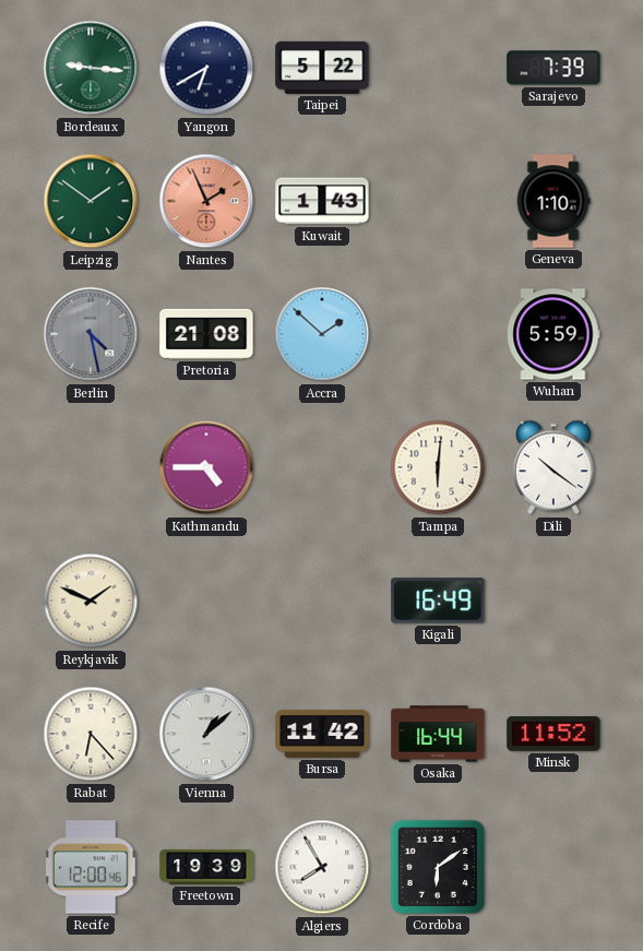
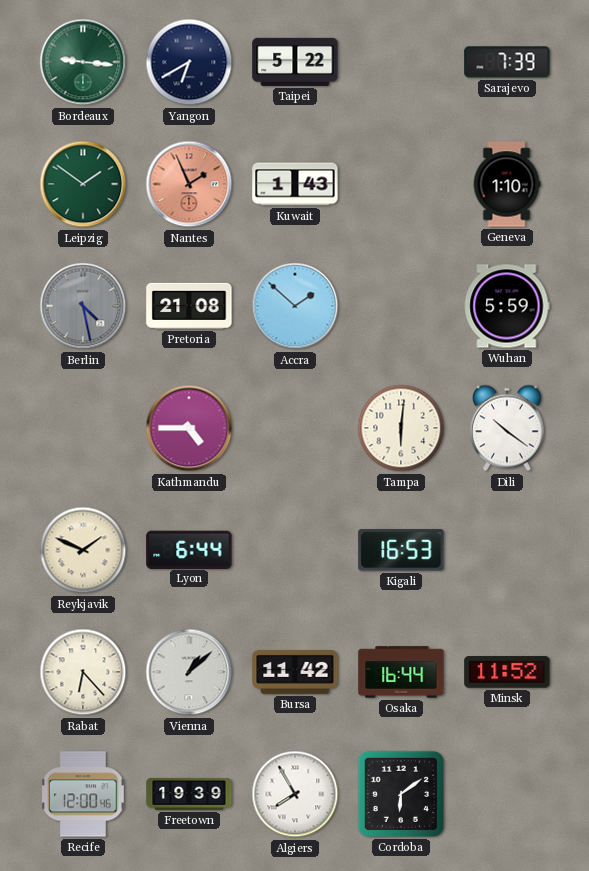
Lyon: none -> 6:44 (189, 549)
Kigali: 16:49 -> 16:53 (401, 550)
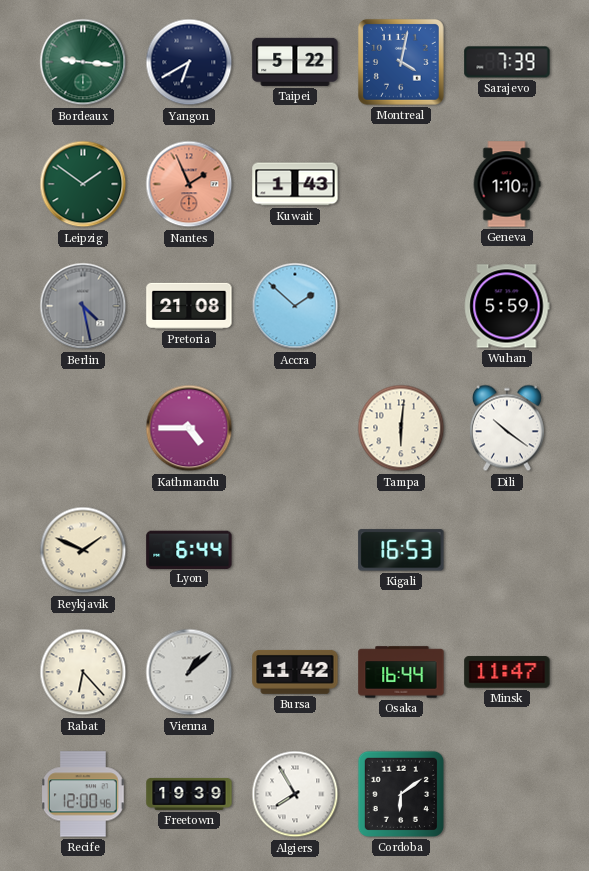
Montreal: none -> 4:02 (401, 62)
Minsk: 11:52 -> 11:47 (507, 672)
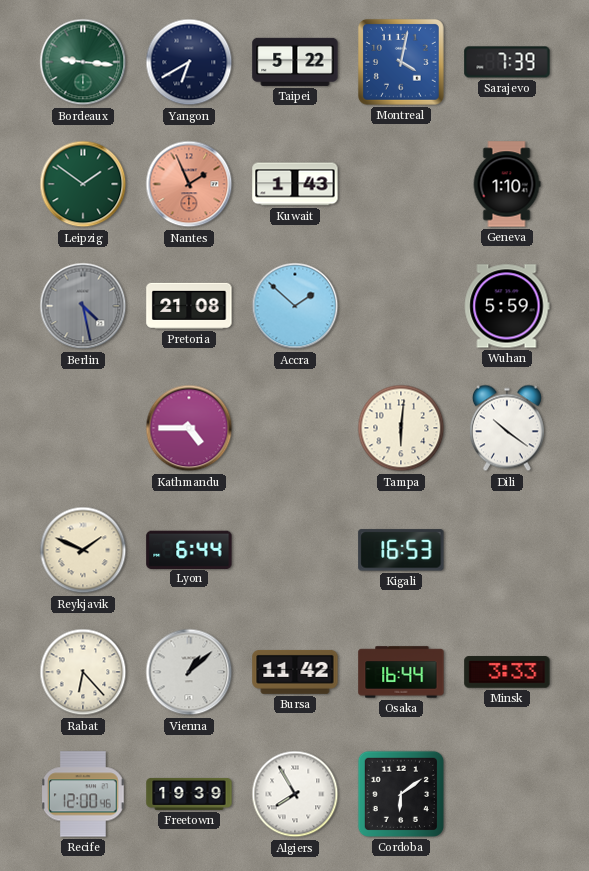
Minsk: 11:47 -> 3:33 (507, 672)
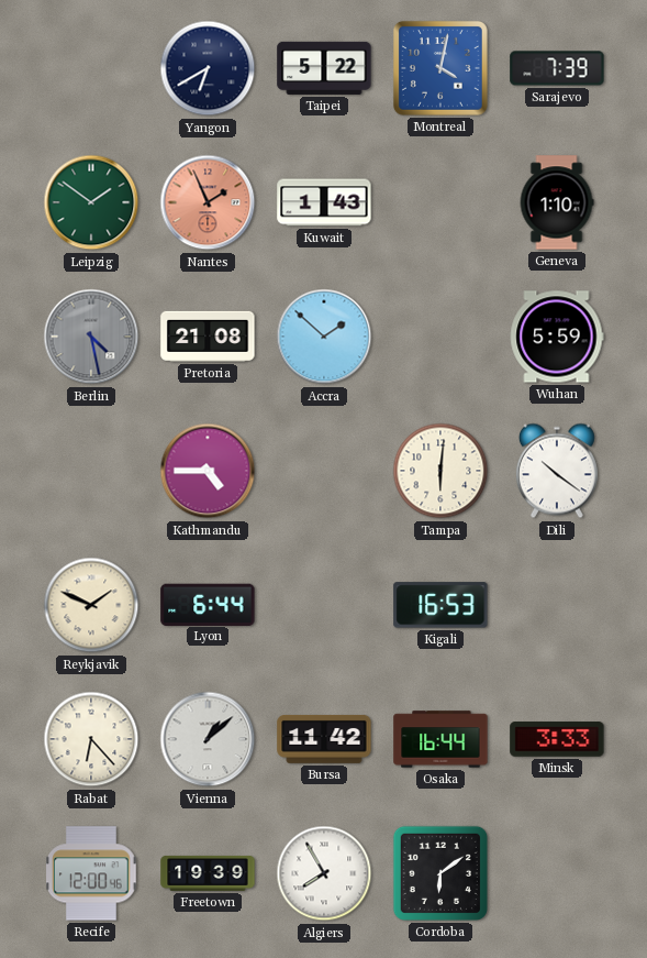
Bordeaux: 9:16 -> none (83, 62)
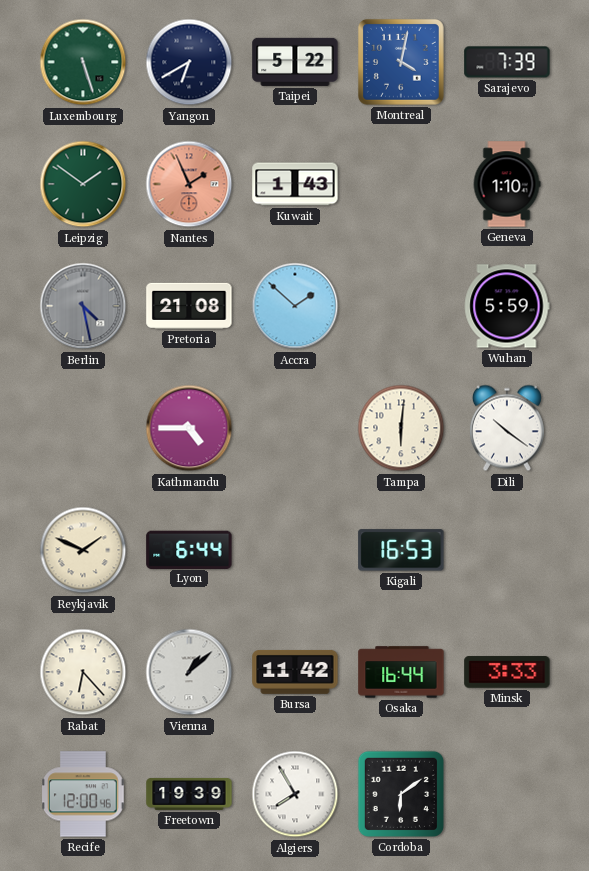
Luxembourg: none -> 5:27 (83, 62)
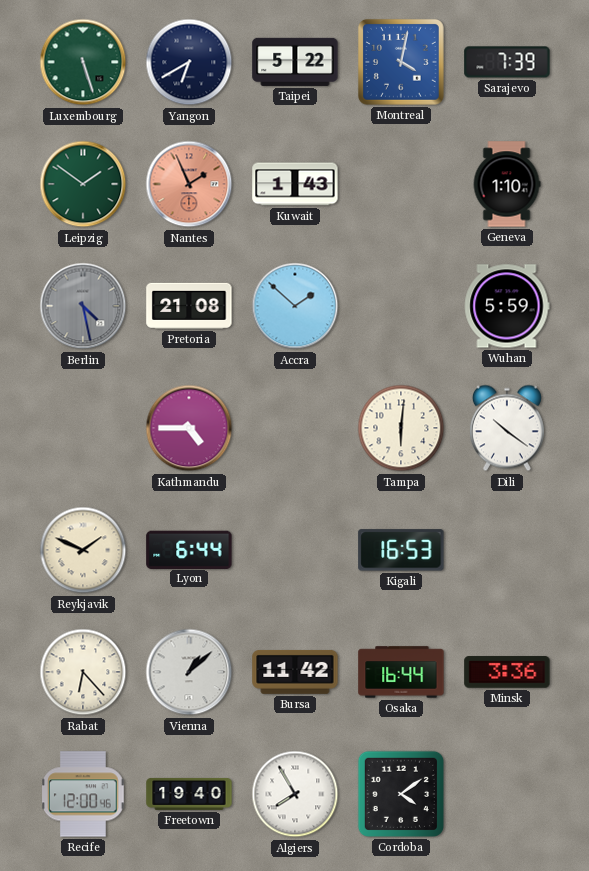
Minsk: 3:33 -> 3:36 (507, 672)
Freetown: 19:39 -> 19:40 (189, 794)
Cordoba: 6:09 -> 4:09 (401, 794)
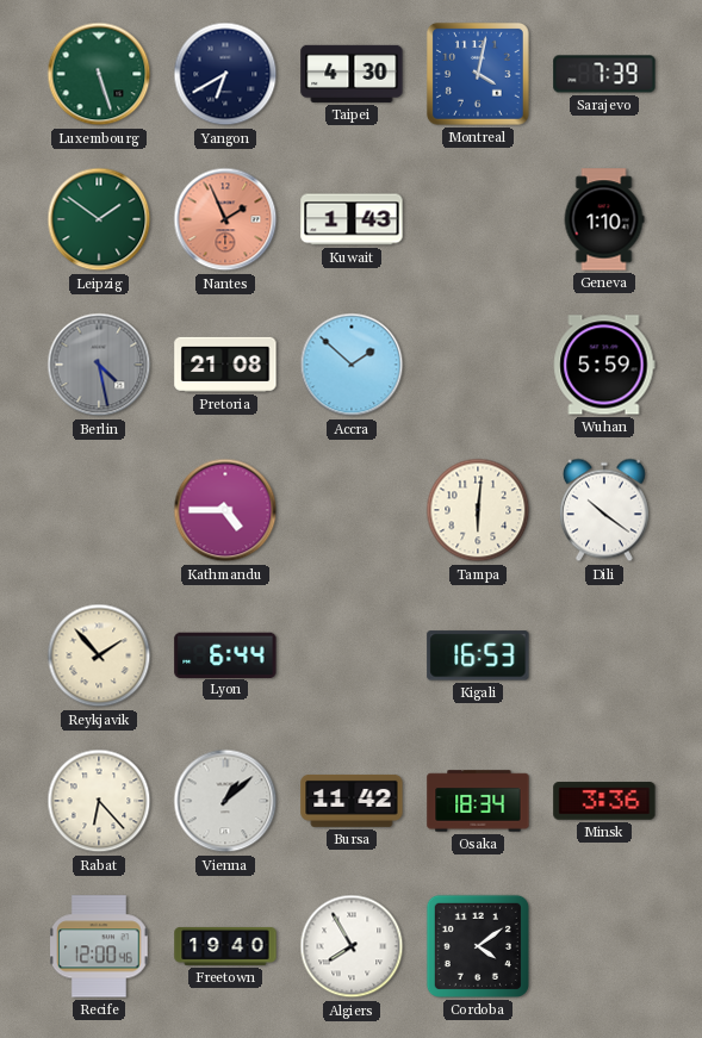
Taipei: 5:22 -> 4:30 (352, 74)
Reykjavik: 1:49 -> 1:53 (99, 655)
Osaka: 16:44 -> 18:34 (478, 801)
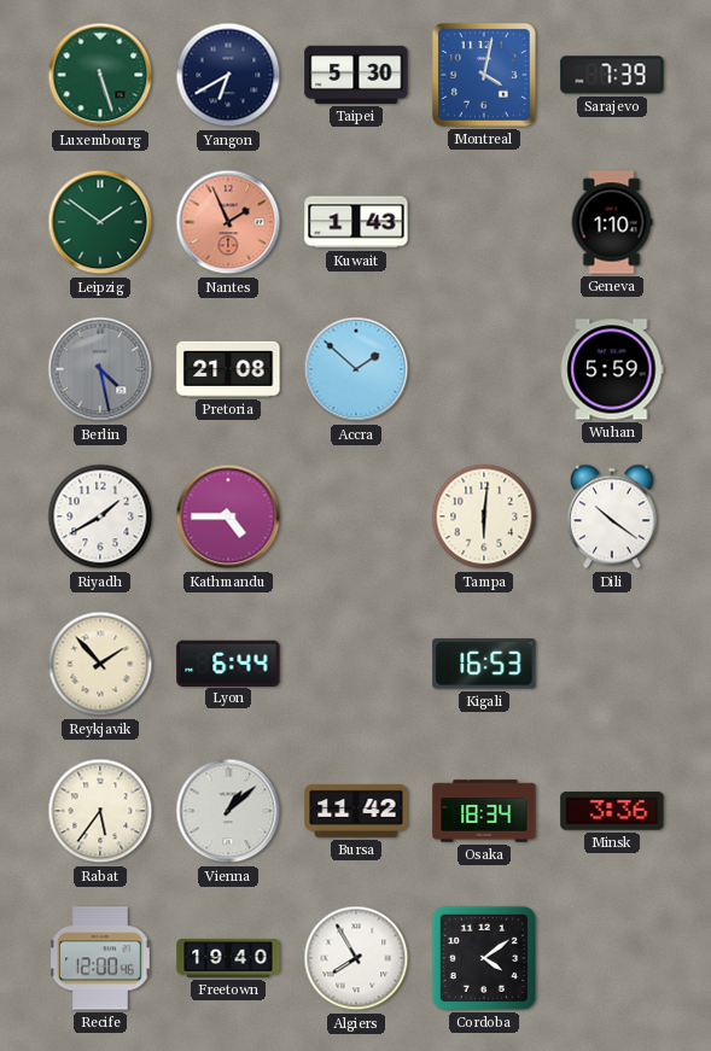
Taipei: 4:30 -> 5:30 (356, 75)
Riyadh: none -> 1:40 (100, 516)
Rabat: 6:23 -> 5:36 (100, 811)
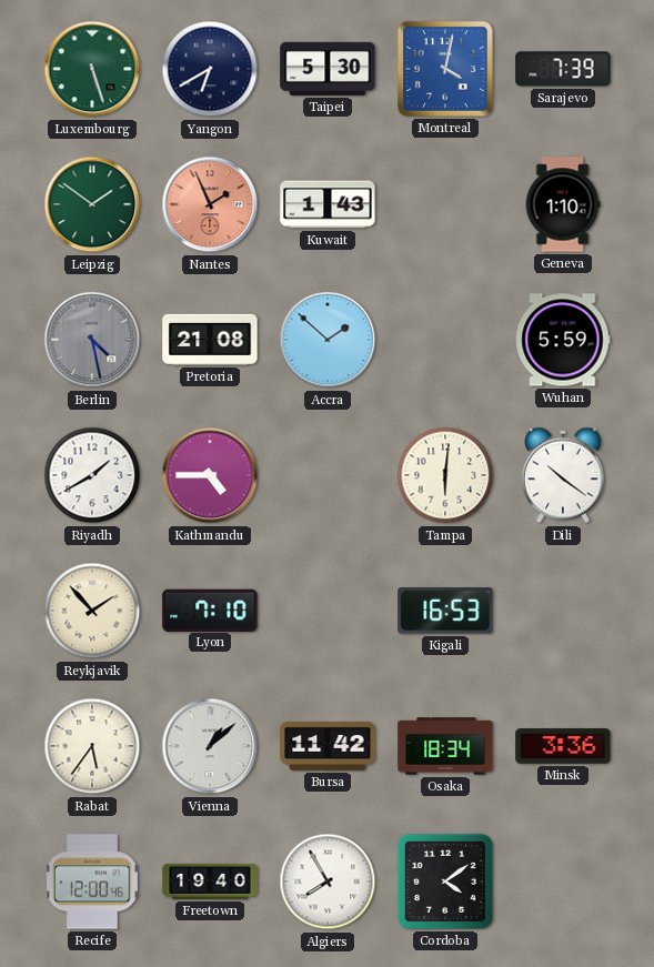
Lyon: 6:44 -> 7:10 (210, 610)
